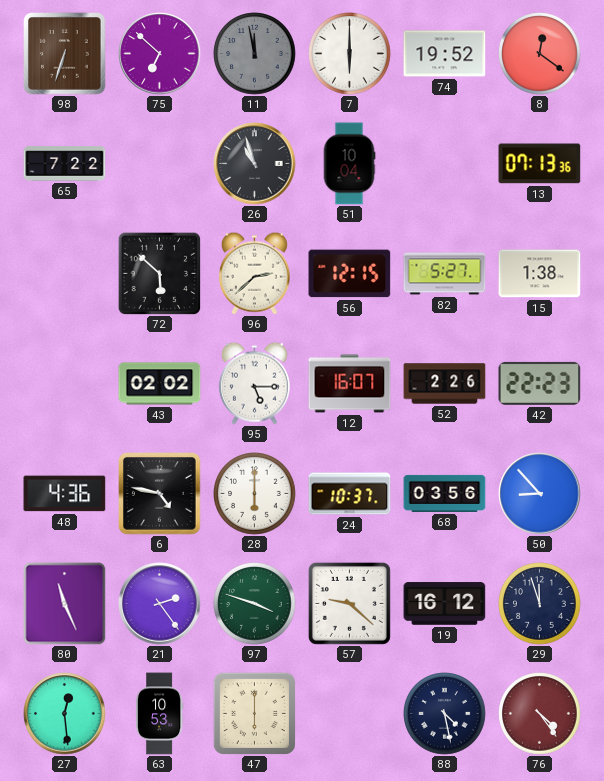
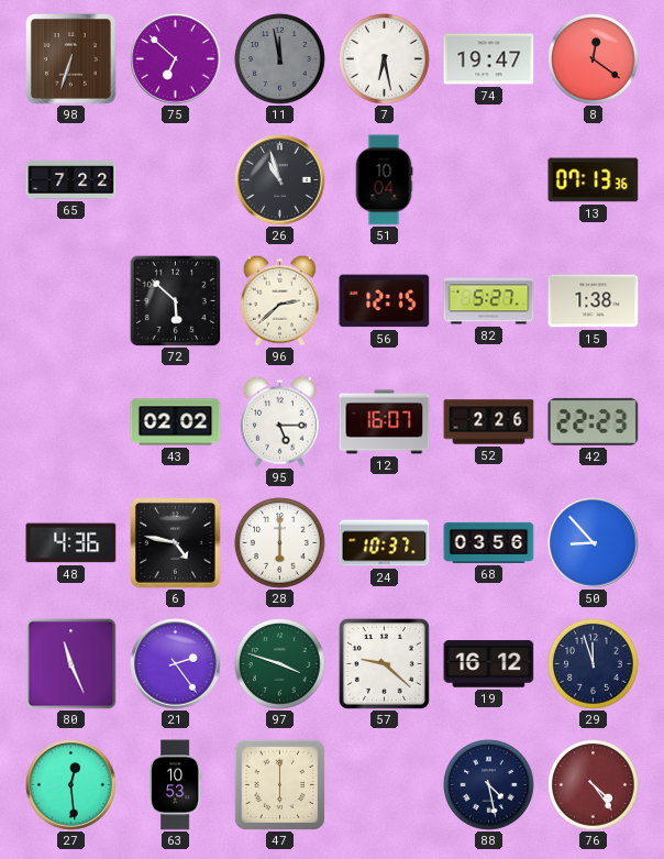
7: 6:00 -> 6:28 (385, 59)
74: 19:52 -> 19:47 (489, 59)
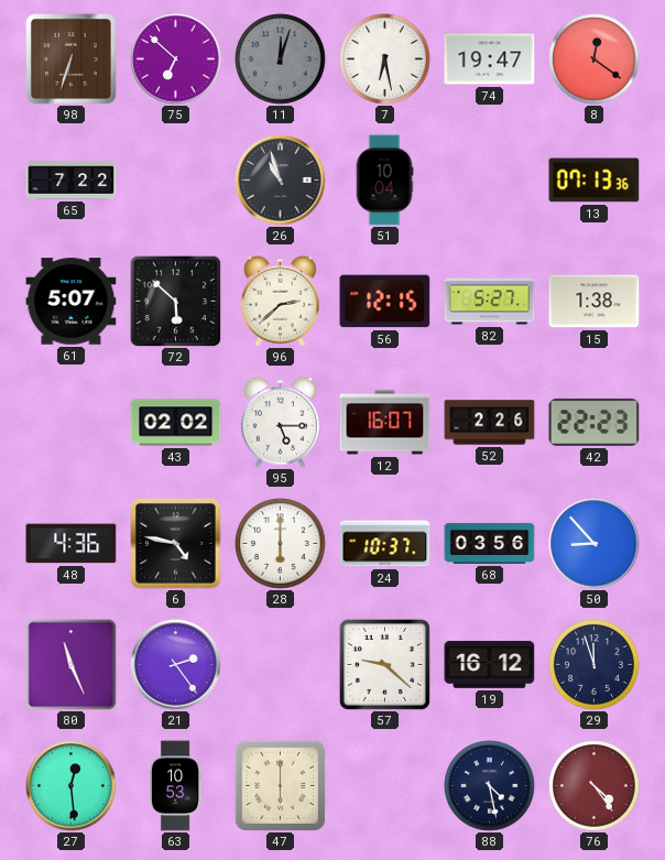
11: 11:58 -> 12:03 (281, 59)
61: none -> 5:07 (72, 302)
97: 3:48 -> none (280, 664)
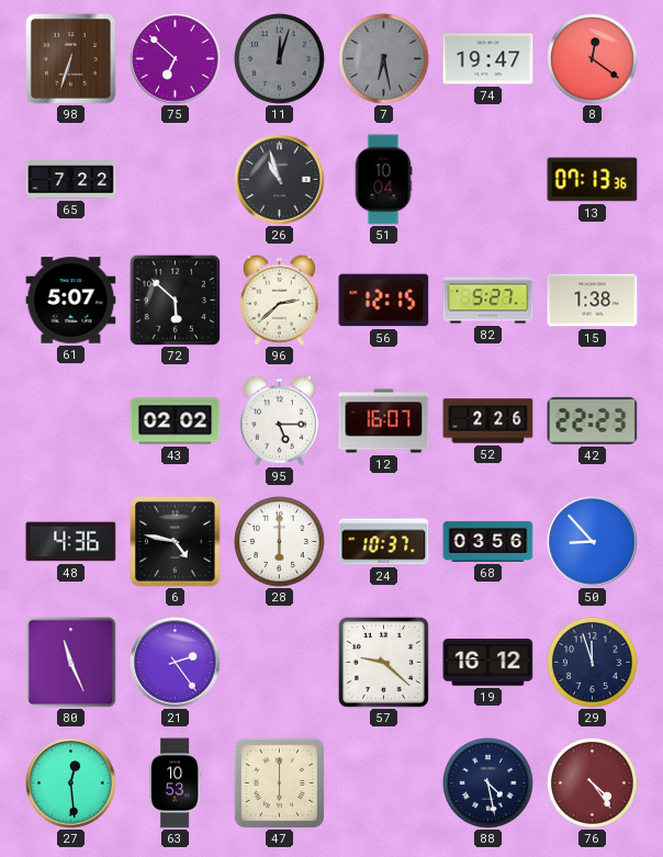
7 dial: white -> grey (384, 59)
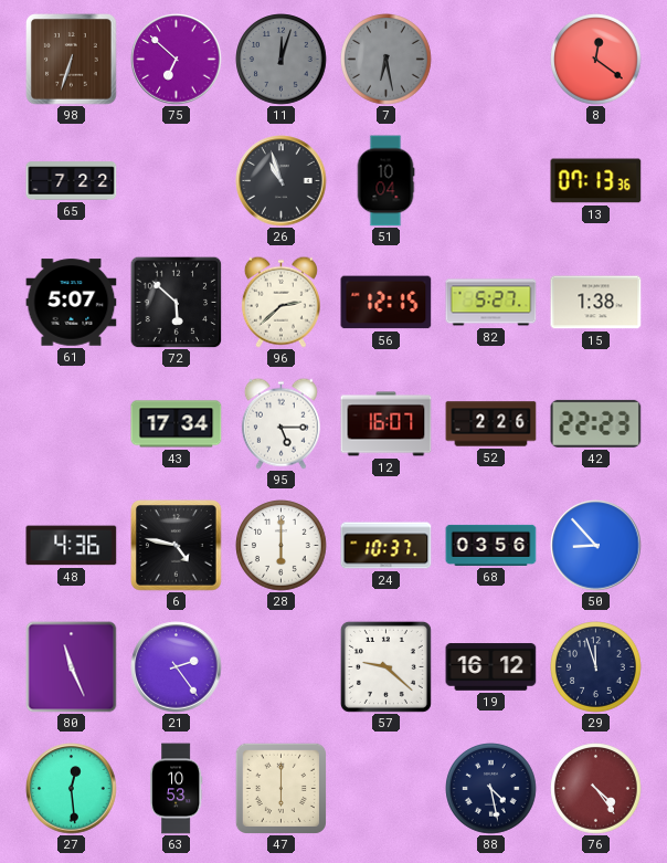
74: 19:47 -> none (488, 59)
43: 02:02 -> 17:34 (177, 424)
